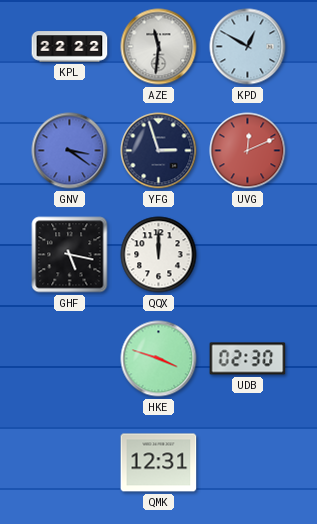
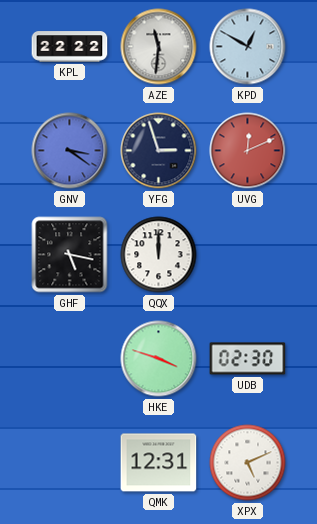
XPX: none -> 5:11 (248, 463)
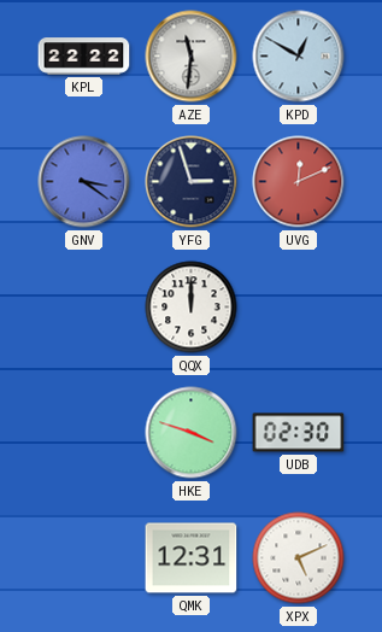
GHF: 5:17 -> none (70, 255)
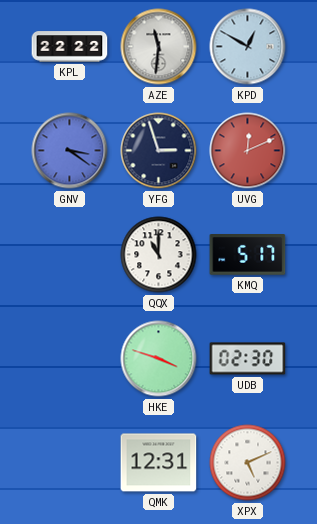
QQX: 12:00 -> 11:00 (159, 255)
KMQ: none -> 5:17 (248, 255)
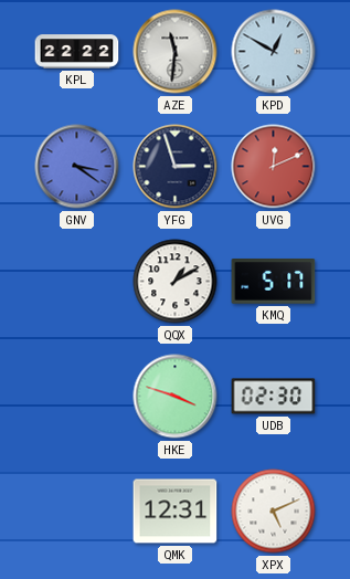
QQX: 11:00 -> 1:10 (176, 282)
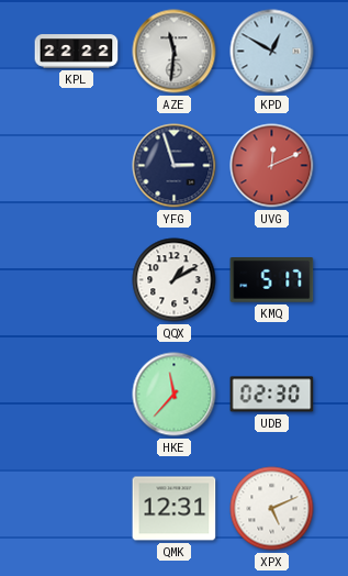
GNV: 3:21 -> none (77, 167)
HKE: 3:48 -> 11:37 (175, 395)
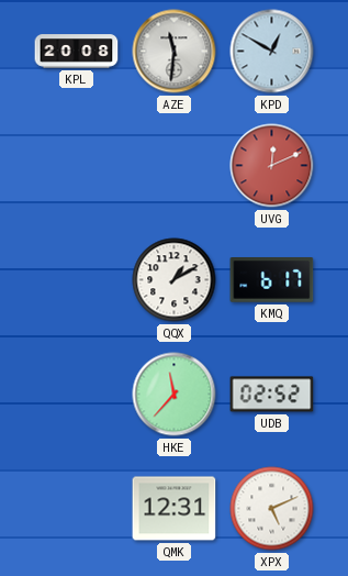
KPL: 22:22 -> 20:08 (77, 52)
YFG: 2:57 -> none (175, 166)
KMQ: 5:17 -> 6:17 (272, 280)
UDB: 02:30 -> 02:52 (272, 395)
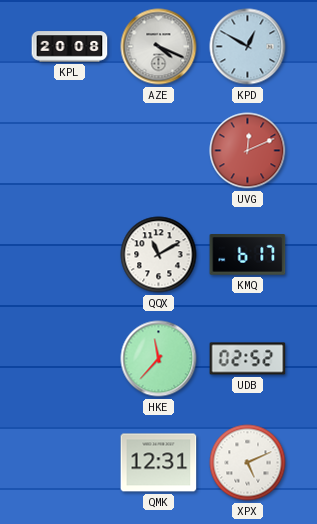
AZE: 11:31 -> 4:19 (159, 47)
QQX: 1:10 -> 11:10 (159, 255)
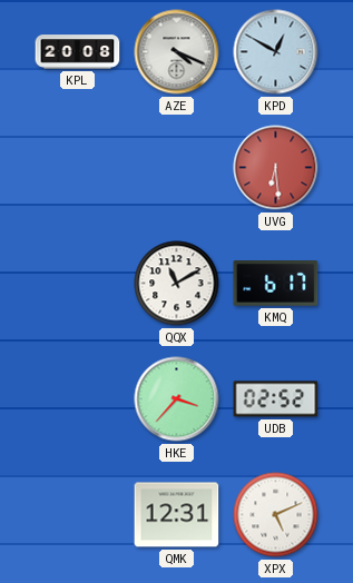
UVG: 12:11 -> 6:29 (276, 168)
HKE: 11:37 -> 3:37 (177, 399)
